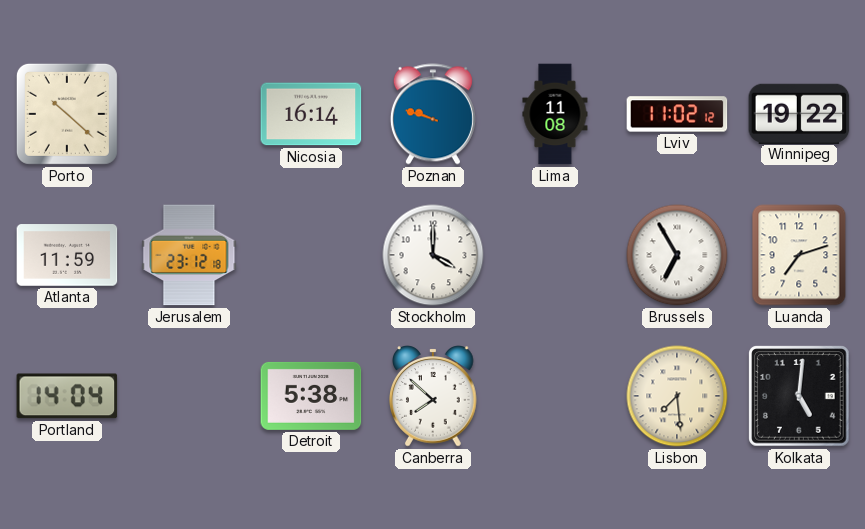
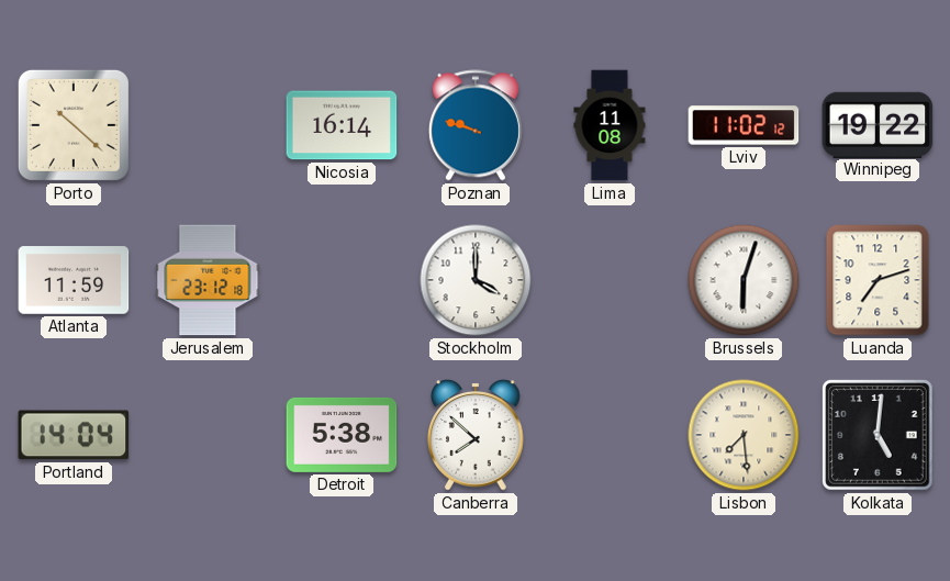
Brussels: 6:55 -> 6:03 (744, 280)
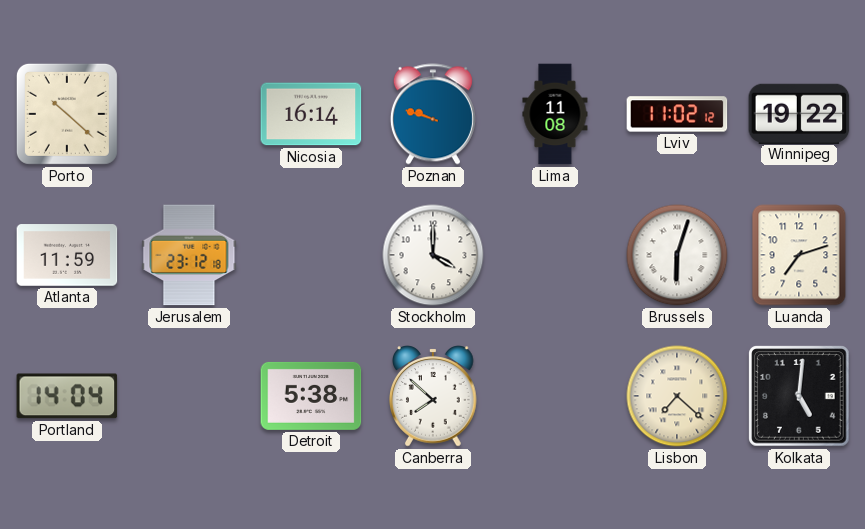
Lisbon: 7:29 -> 7:22 (677, 396)
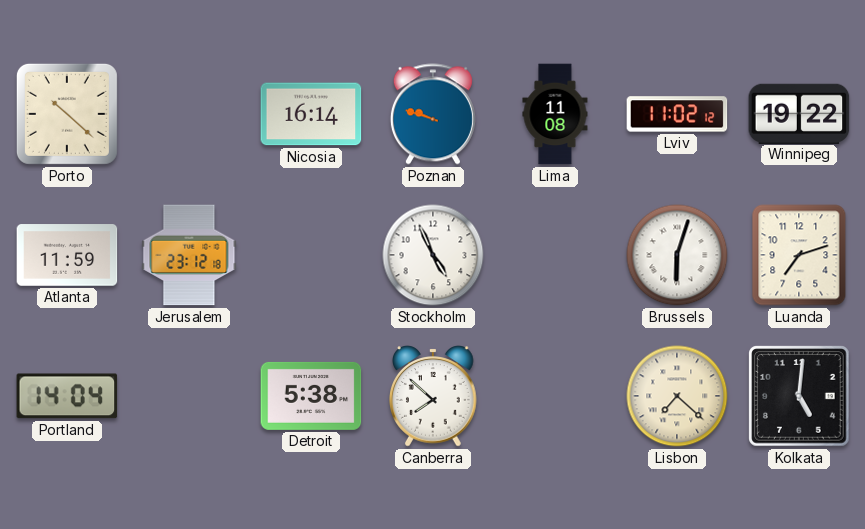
Stockholm: 4:00 -> 4:56 (433, 255)
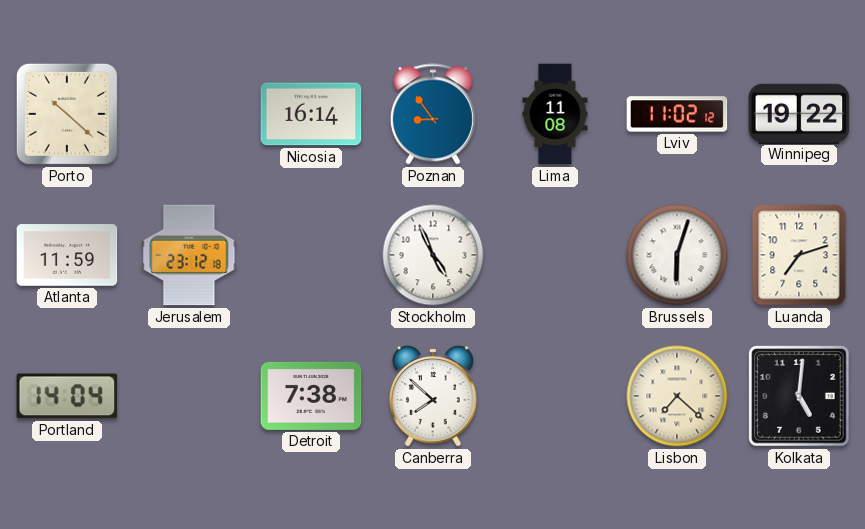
Poznan: 9:48 -> 8:54 (433, 114)
Detroit: 5:38 -> 7:38 (311, 396)
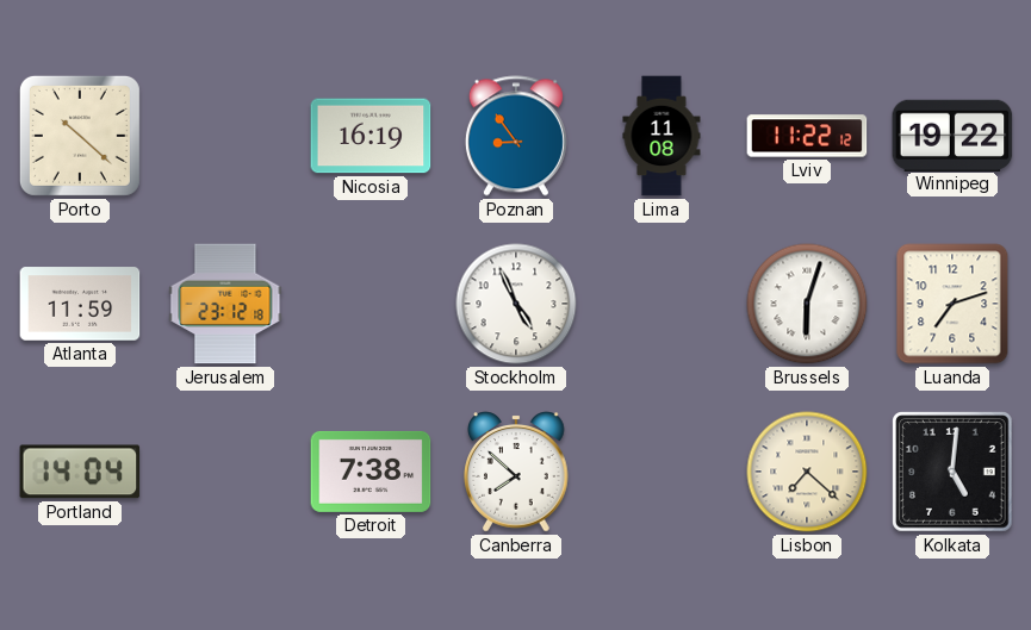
Nicosia: 16:14 -> 16:19 (371, 136)
Lviv: 11:02 -> 11:22 (807, 136)
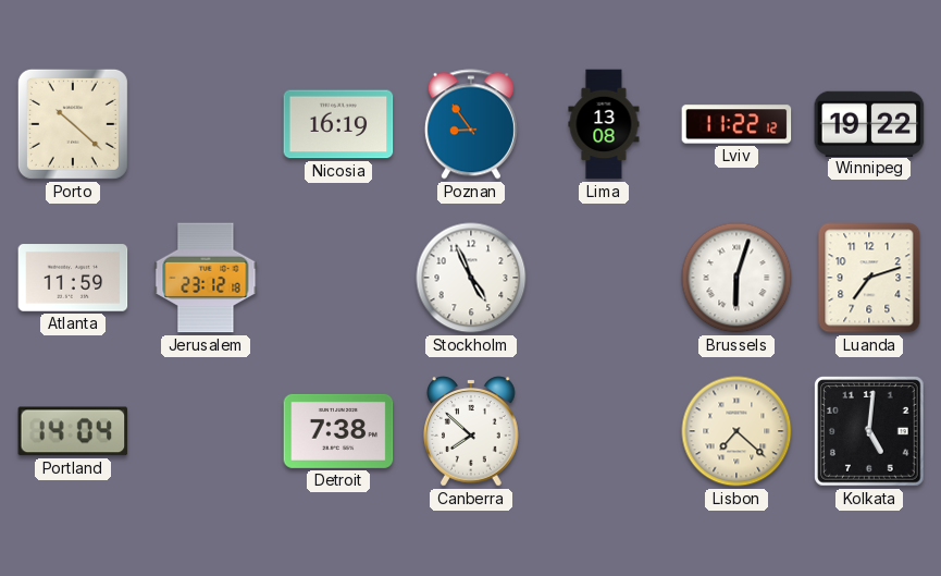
Lima: 11:08 -> 13:08 (604, 124)
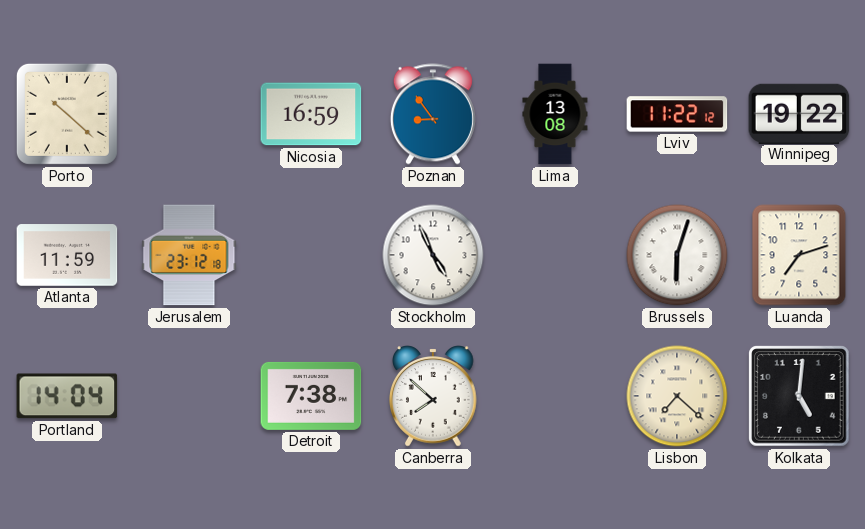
Nicosia: 16:19 -> 16:59 (311, 114)
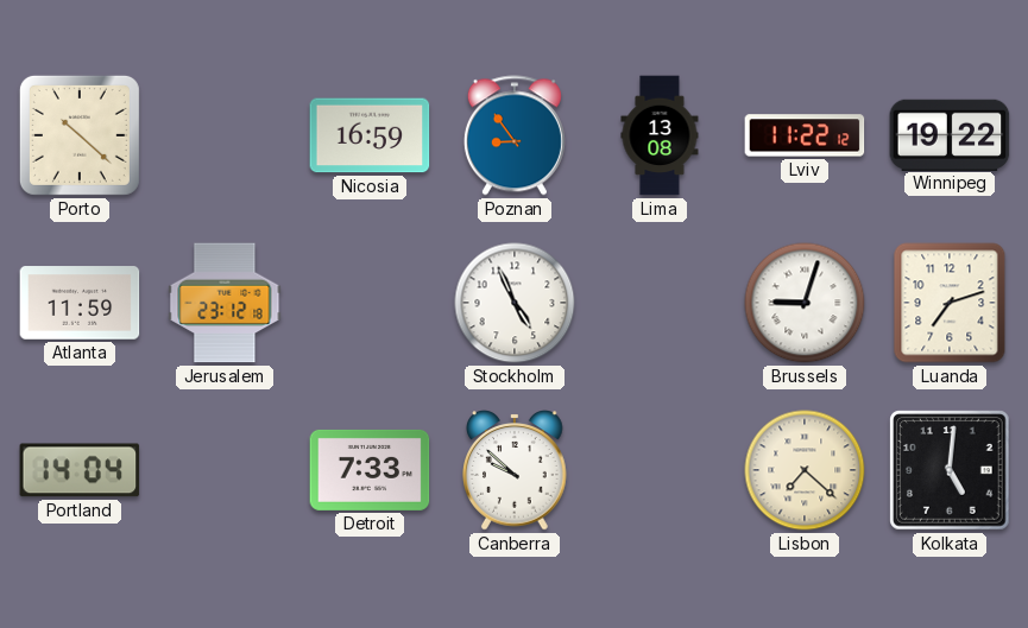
Brussels: 6:03 -> 9:03 (805, 303)
Detroit: 7:38 -> 7:33 (370, 470)
Canberra: 7:52 -> 9:52 (515, 470)
